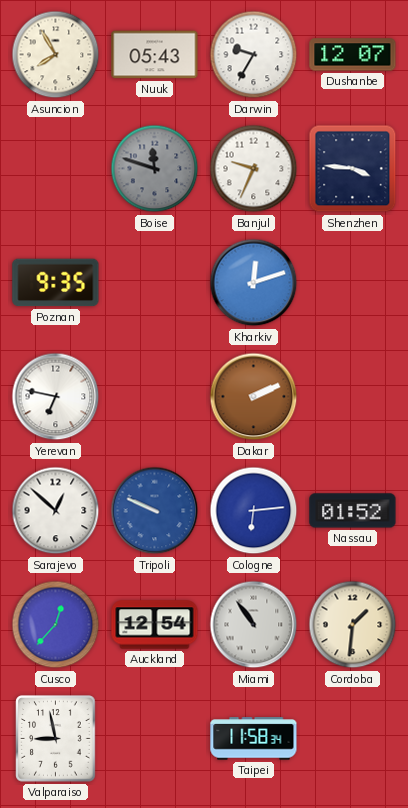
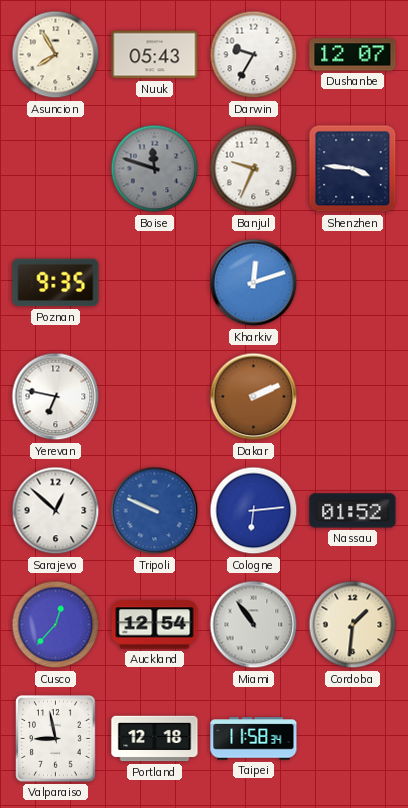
Portland: none -> 12:18 (155, 739)
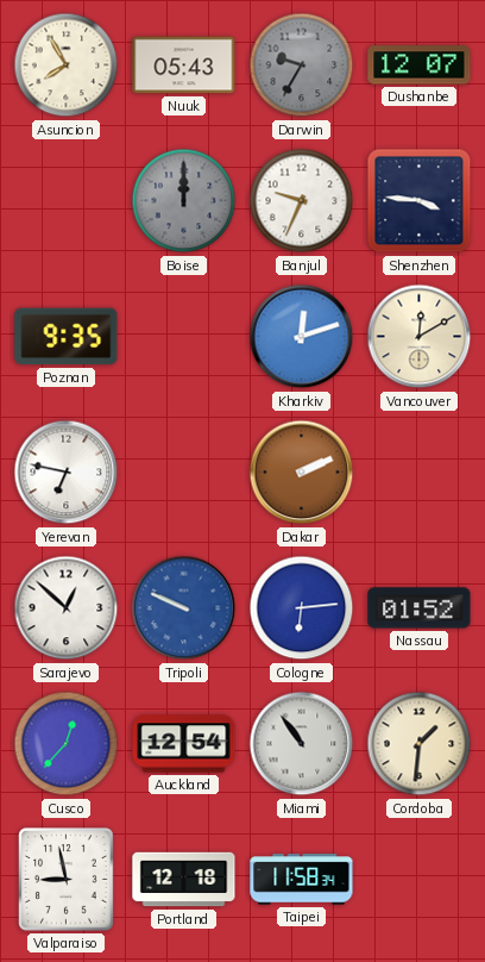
Darwin dial: white -> grey (302, 65)
Boise: 11:48 -> 12:00 (184, 201)
Vancouver: none -> 12:10 (420, 337)
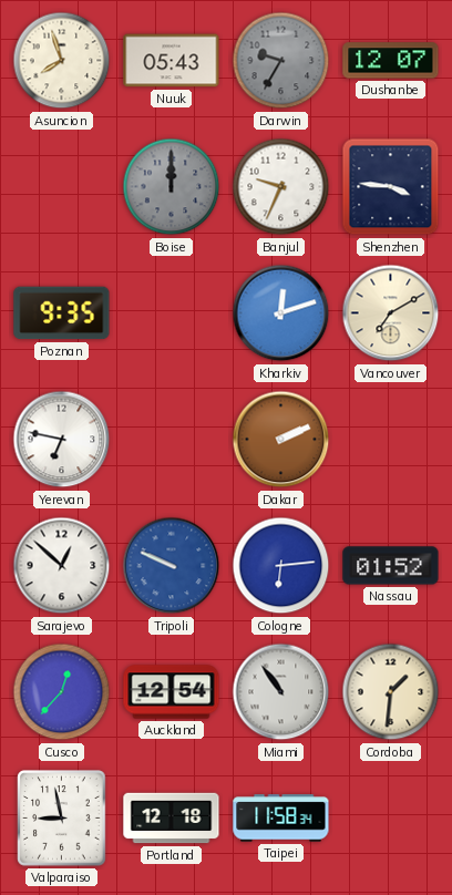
Asuncion: 7:55 -> 7:57 (62, 61)
Vancouver: 12:10 -> 7:10 (391, 313)
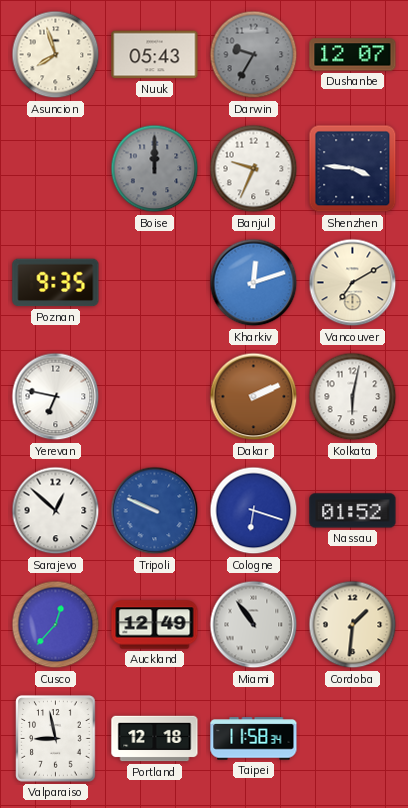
Kolkata: none -> 6:02 (353, 397)
Cologne: 6:14 -> 6:18 (254, 511)
Auckland: 12:54 -> 12:49 (155, 625)
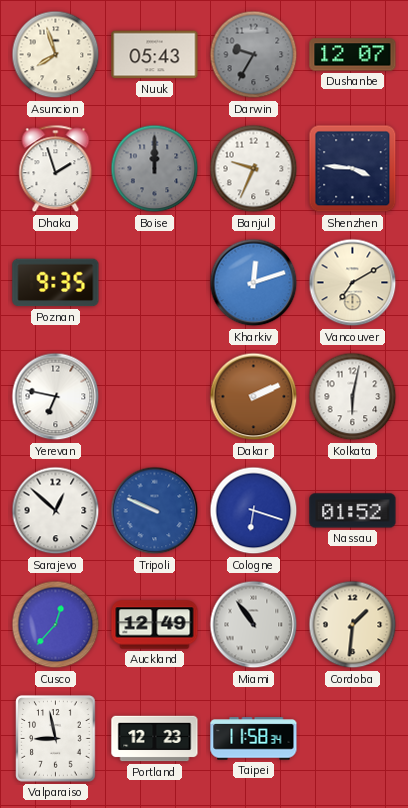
Dhaka: none -> 1:57 (56, 169)
Portland: 12:18 -> 12:23 (155, 739)
